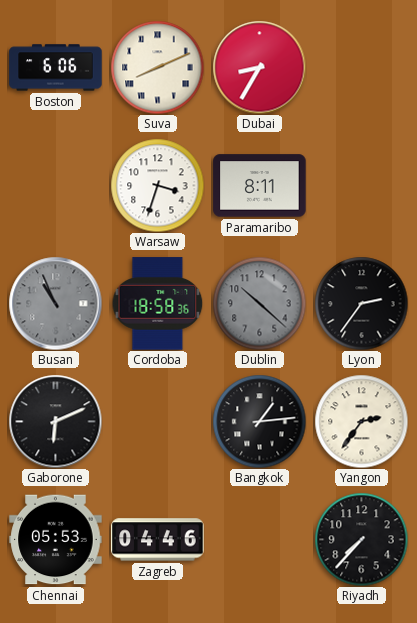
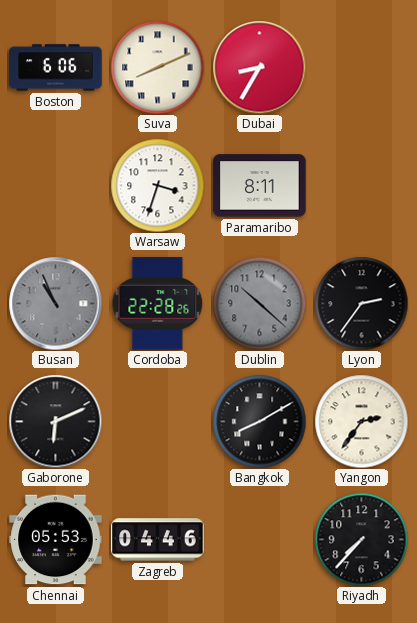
Cordoba: 18:58 -> 22:28 (158, 304)
Bangkok: 1:14 -> 8:10 (259, 421)
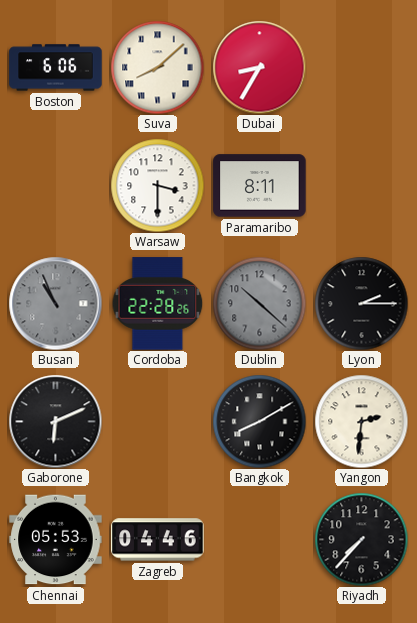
Suva: 8:11 -> 8:08 (157, 67)
Warsaw: 3:33 -> 3:30 (157, 185)
Lyon: 2:36 -> 2:15 (361, 303)
Yangon: 2:36 -> 2:31 (361, 421)
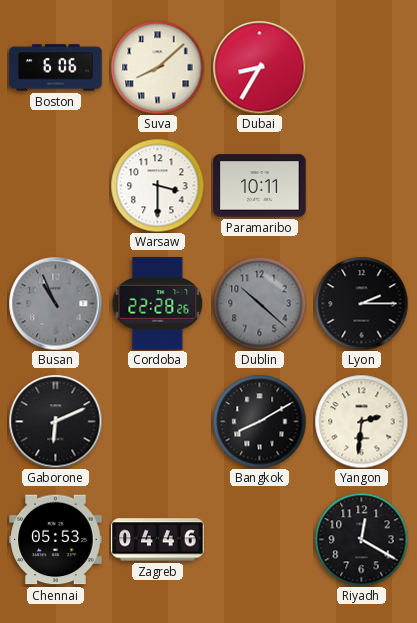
Paramaribo: 8:11 -> 10:11 (260, 186)
Riyadh: 7:37 -> 12:20 (361, 539)
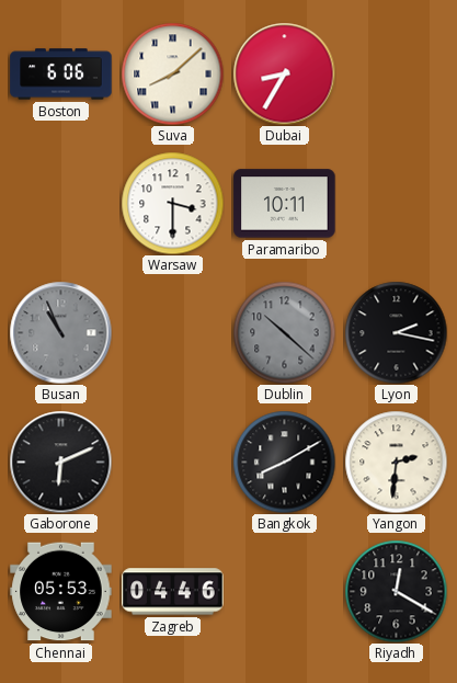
Cordoba: 22:28 -> none (158, 304)
Lyon: 2:15 -> 2:17 (396, 332)
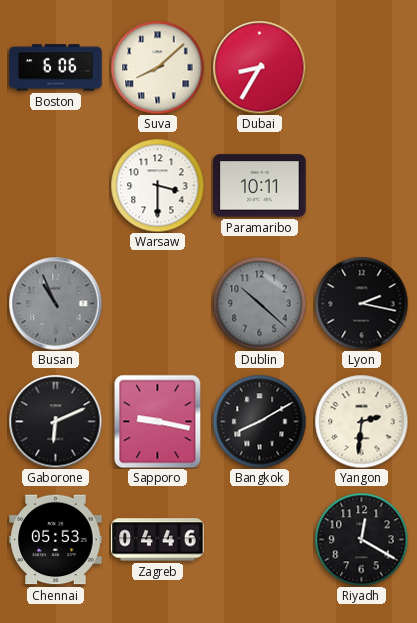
Sapporo: none -> 9:17 (158, 421)
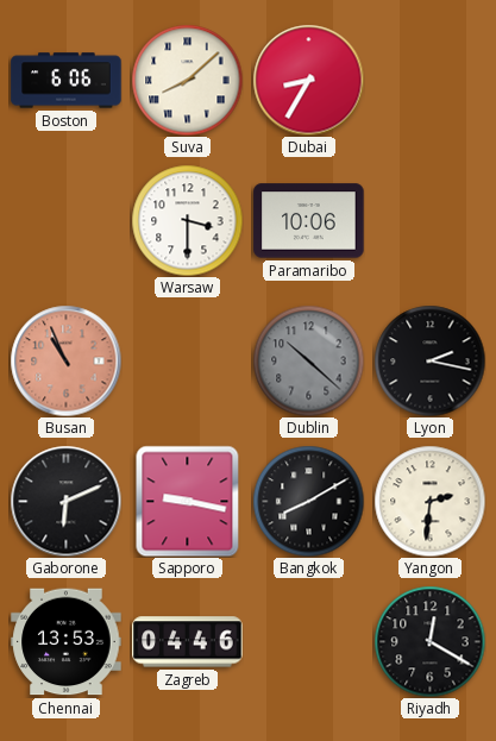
Paramaribo: 10:11 -> 10:06 (309, 221)
Busan dial: grey -> salmon (65, 360)
Chennai: 05:53 -> 13:53 (67, 642)
